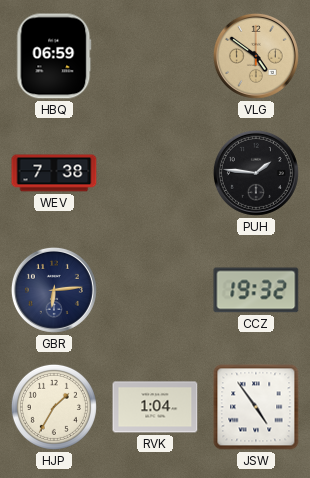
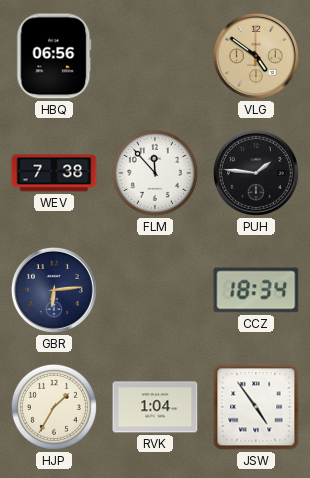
HBQ: 06:59 -> 06:56 (54, 56)
FLM: none -> 11:53 (155, 173)
CCZ: 19:32 -> 18:34 (256, 290)
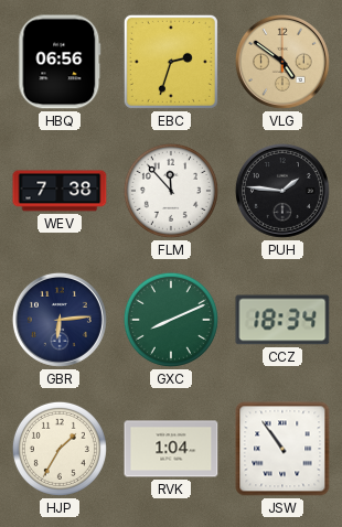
EBC: none -> 2:33 (171, 62)
GXC: none -> 8:11 (171, 320)
JSW: 4:54 -> 10:54 (282, 449)
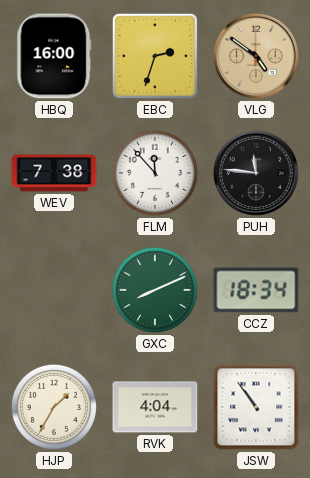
HBQ: 06:56 -> 16:00 (54, 56)
PUH: 1:46 -> 11:46 (256, 173)
GBR: 6:14 -> none (60, 320)
RVK: 1:04 -> 4:04 (155, 407)
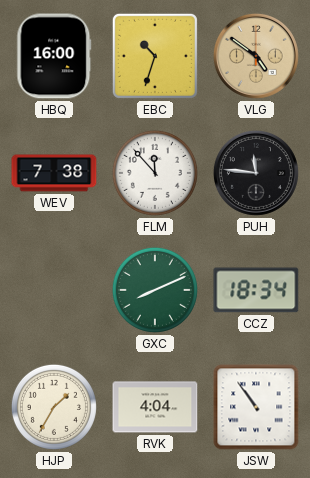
EBC: 2:33 -> 10:33 (155, 56)
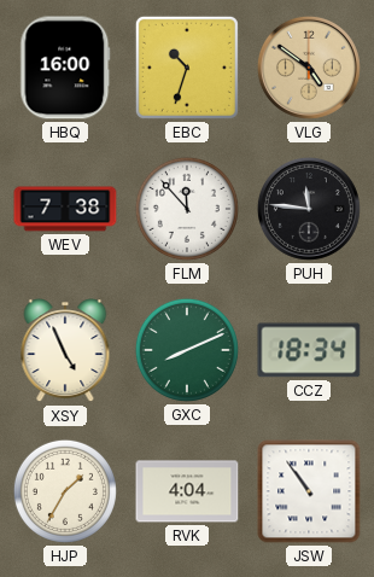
XSY: none -> 4:56 (65, 351)
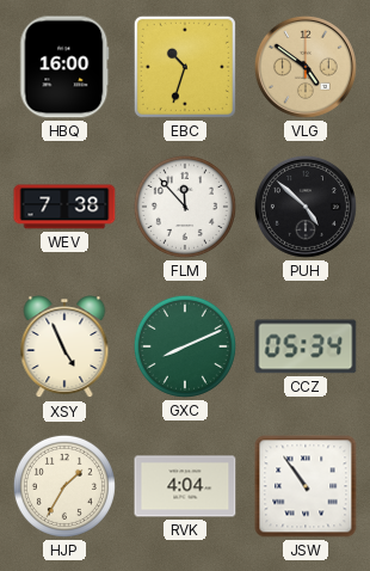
PUH: 11:46 -> 4:52 (306, 207)
CCZ: 18:34 -> 05:34 (306, 346)
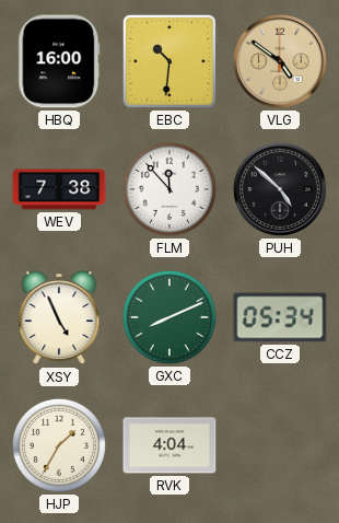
EBC: 10:33 -> 10:31 (169, 61)
JSW: 10:54 -> none (306, 486)
